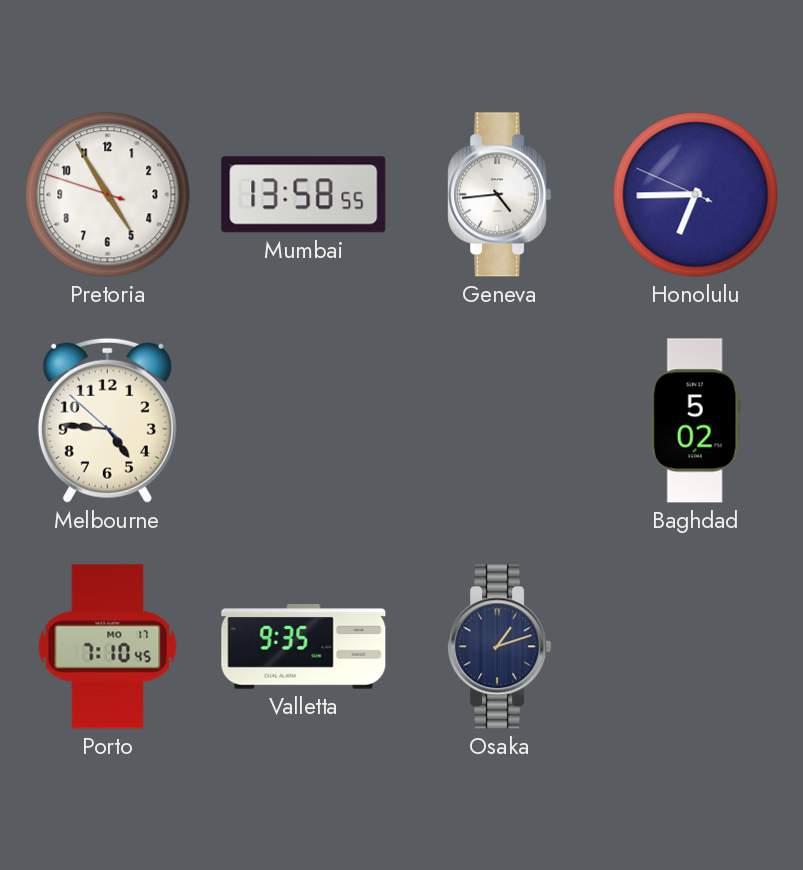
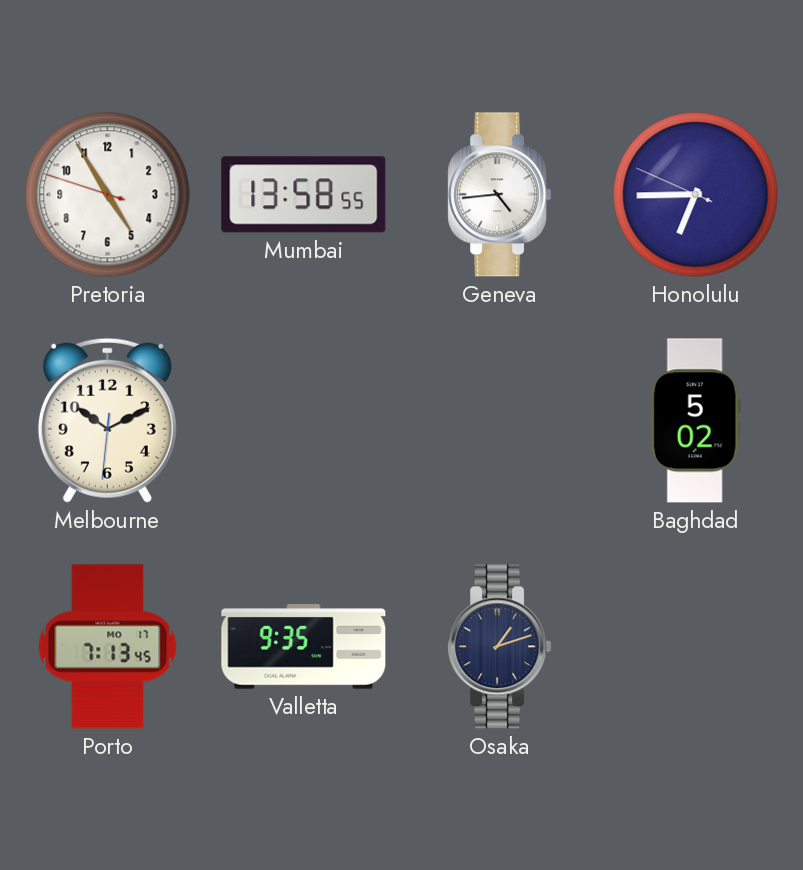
Melbourne: 4:45 -> 10:10 (107, 420)
Porto: 7:10 -> 7:13 (108, 647)
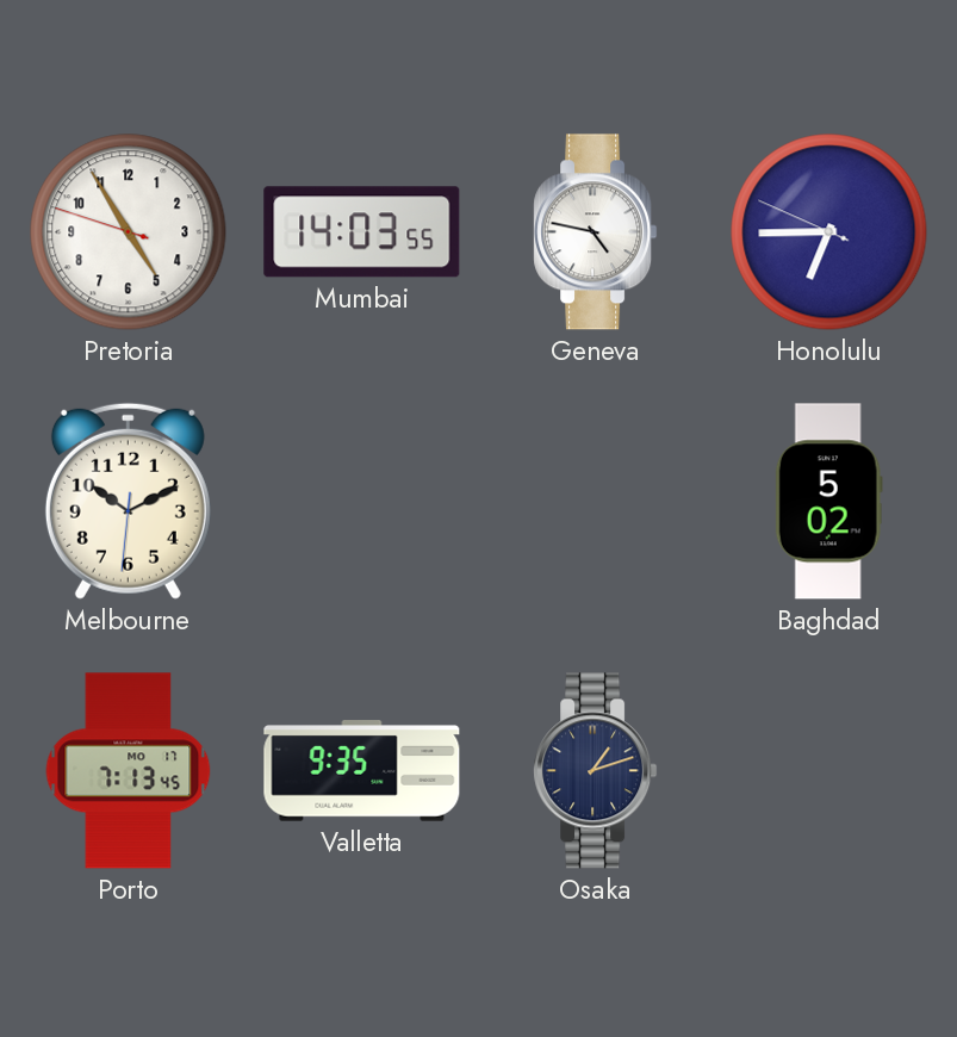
Mumbai: 13:58 -> 14:03 (362, 232)
Geneva: 4:44 -> 4:47 (596, 232)
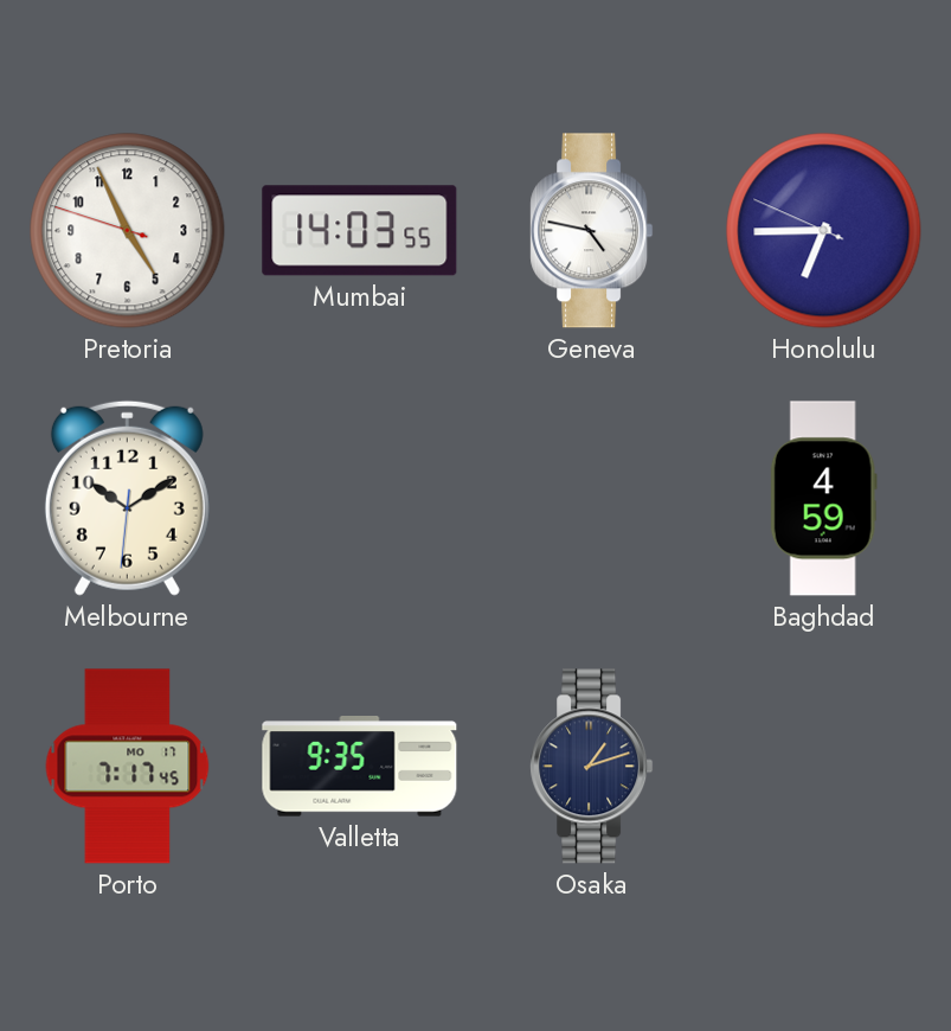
Pretoria: 4:54 -> 4:55 (128, 231)
Melbourne: 10:10 -> 10:09 (127, 498)
Baghdad: 5:02 -> 4:59 (823, 499)
Porto: 7:13 -> 7:17 (128, 767)
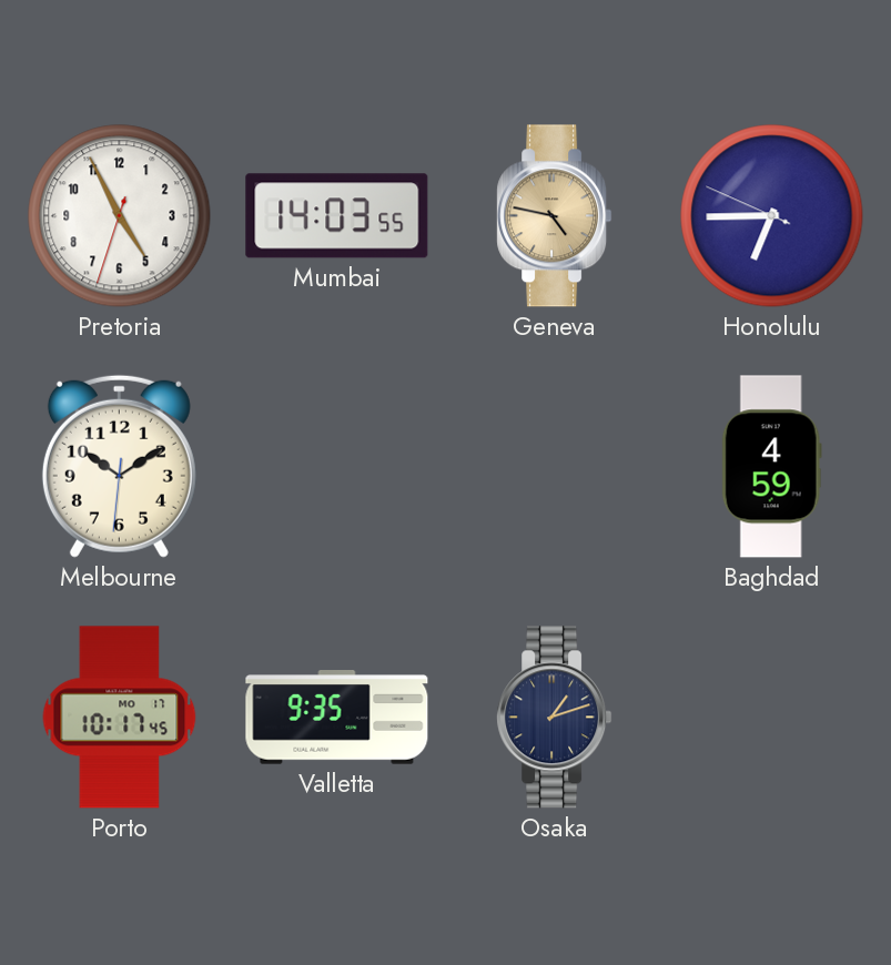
Pretoria: 4:55:48 -> 4:55:33 (120, 216)
Geneva dial: white -> champagne (555, 216)
Porto: 7:17 -> 10:17 (120, 718)
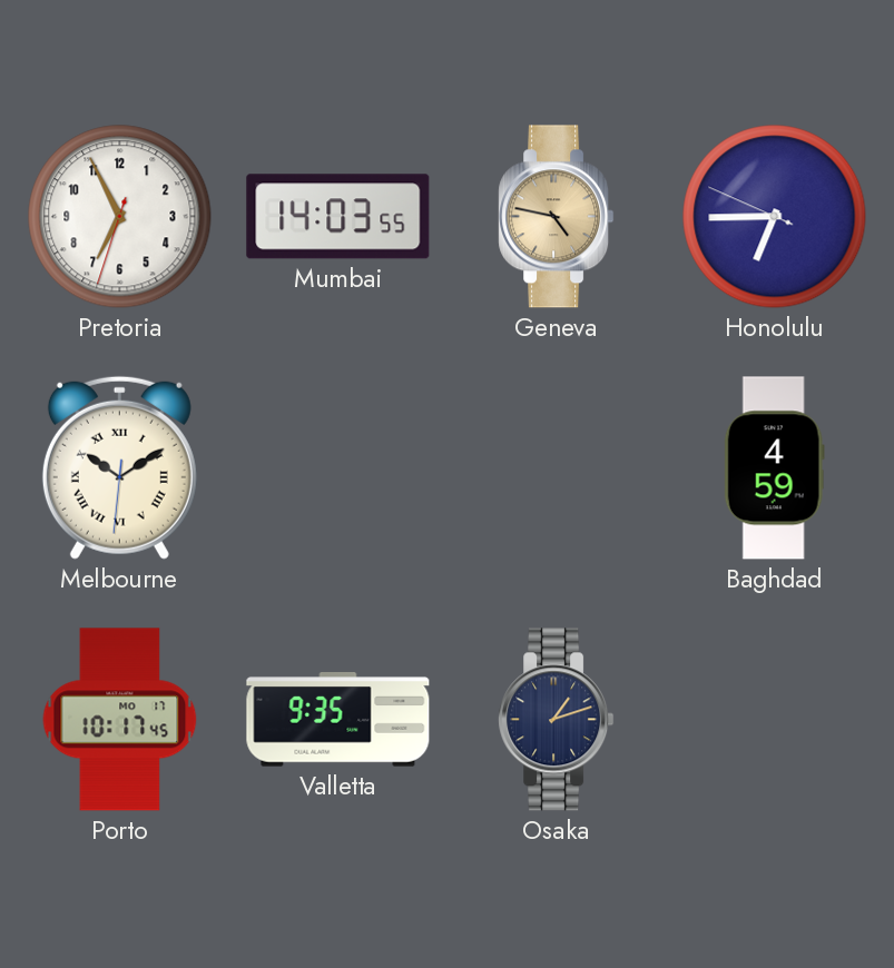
Pretoria: 4:55 -> 6:55 (120, 217)
Melbourne numerals: Arabic -> Roman (119, 467)
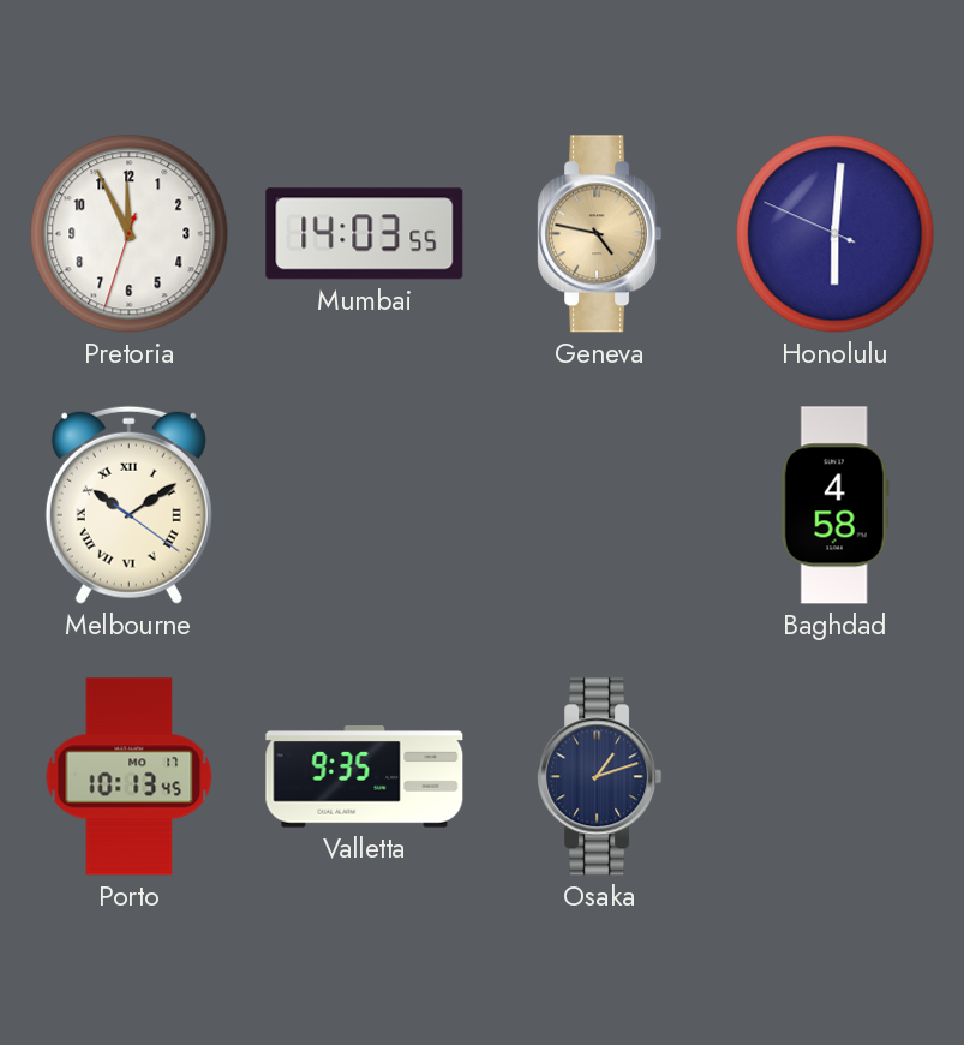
Pretoria: 6:55 -> 11:55 (130, 234)
Honolulu: 6:44 -> 6:00 (836, 234)
Melbourne: 10:09:31 -> 10:09:21 (128, 504)
Baghdad: 4:59 -> 4:58 (834, 506)
Porto: 10:17 -> 10:13 (130, 777)
